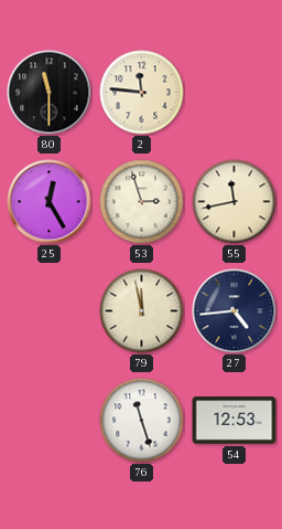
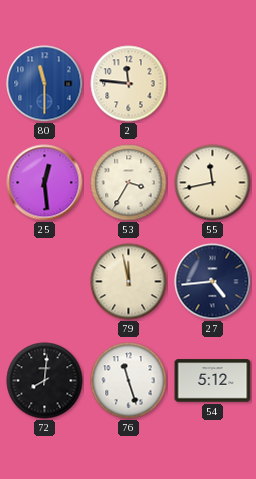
80 dial: black -> blue (45, 84)
25: 12:25 -> 12:29 (45, 183)
53: 2:57 -> 3:35 (129, 183)
72: none -> 8:01 (45, 381)
54: 12:53 -> 5:12 (213, 381)
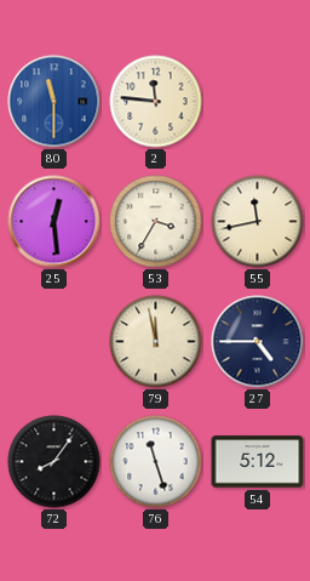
27: 4:44 -> 4:45 (258, 342)
72: 8:01 -> 8:06 (54, 462)
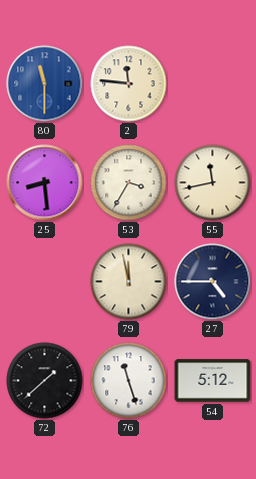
25: 12:29 -> 8:29 (45, 183)
72: 8:06 -> 1:38 (45, 381)
